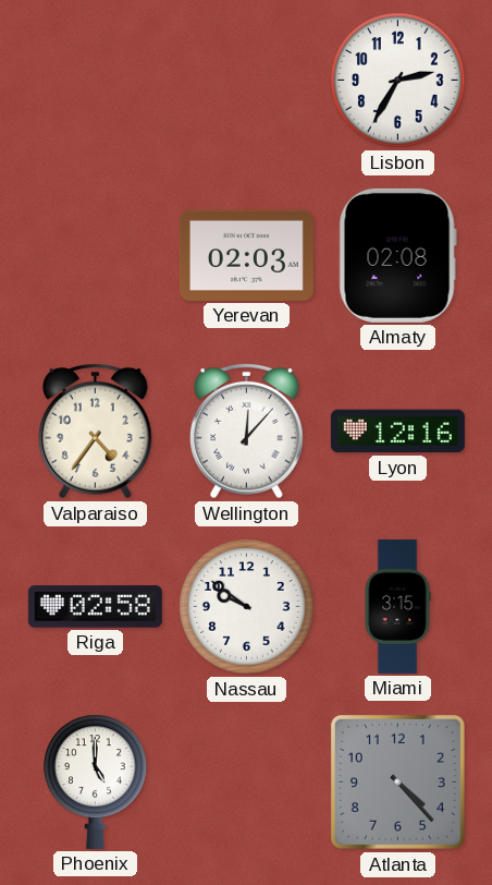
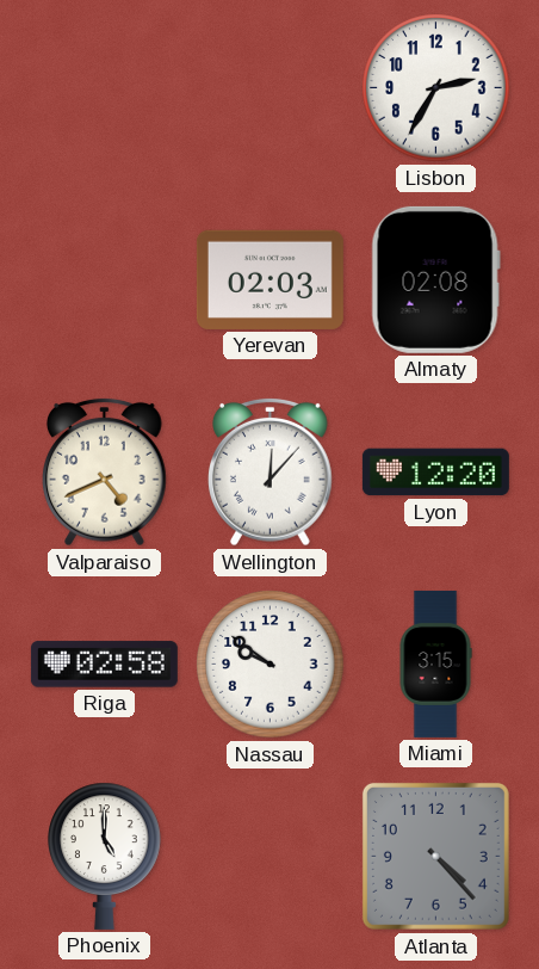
Valparaiso: 4:36 -> 4:41 (105, 471)
Lyon: 12:16 -> 12:20 (435, 473)
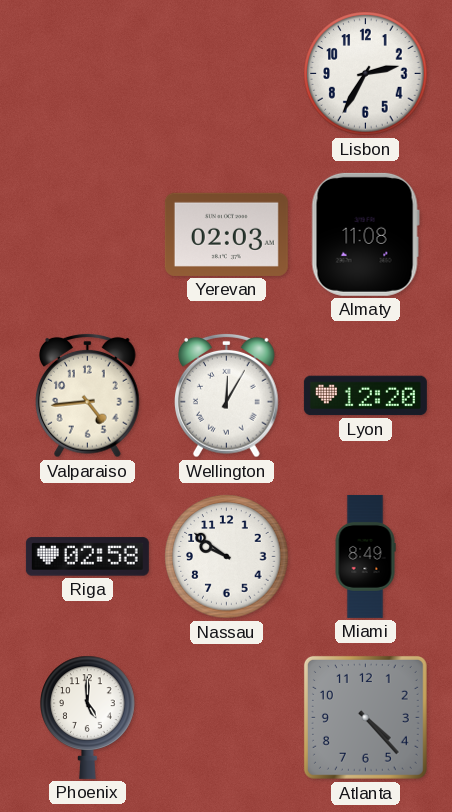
Almaty: 02:08 -> 11:08 (365, 234)
Valparaiso: 4:41 -> 4:44 (88, 395)
Wellington: 12:07 -> 12:05 (227, 395)
Miami: 3:15 -> 8:49 (365, 556)
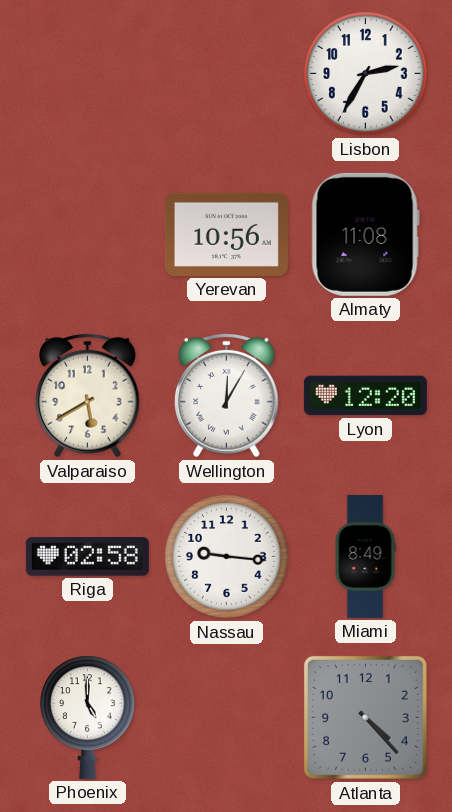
Yerevan: 02:03 -> 10:56 (226, 234)
Valparaiso: 4:44 -> 5:40 (88, 395)
Nassau: 9:51 -> 9:16 (227, 557)
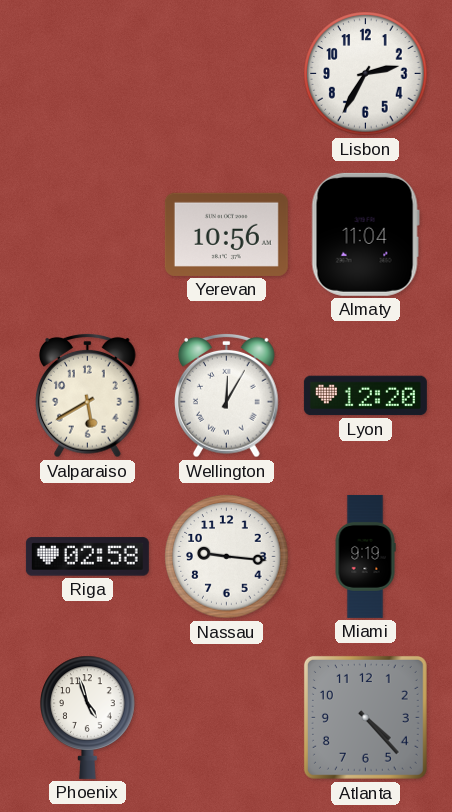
Almaty: 11:08 -> 11:04 (365, 234)
Miami: 8:49 -> 9:19 (365, 556)
Phoenix: 5:00 -> 4:57 (88, 717)
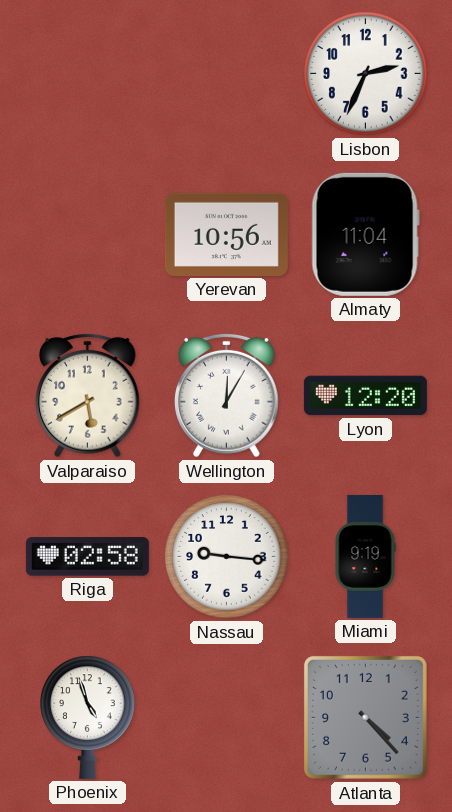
Lisbon: 2:35 -> 2:34 (366, 74)
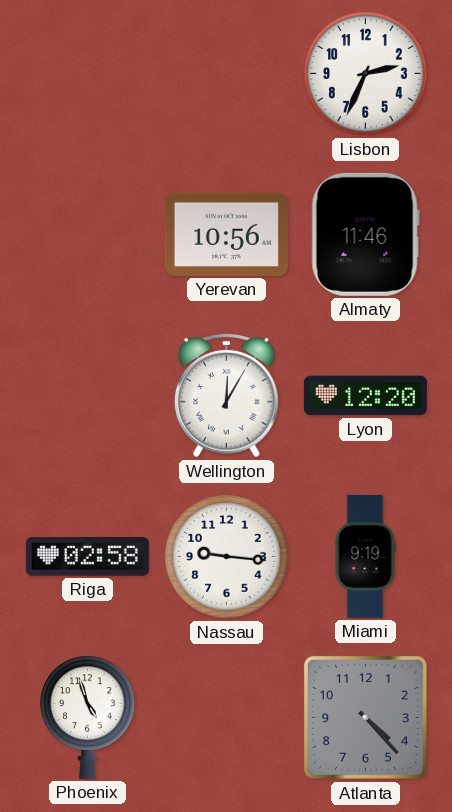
Almaty: 11:04 -> 11:46 (365, 234)
Valparaiso: 5:40 -> none (88, 395)
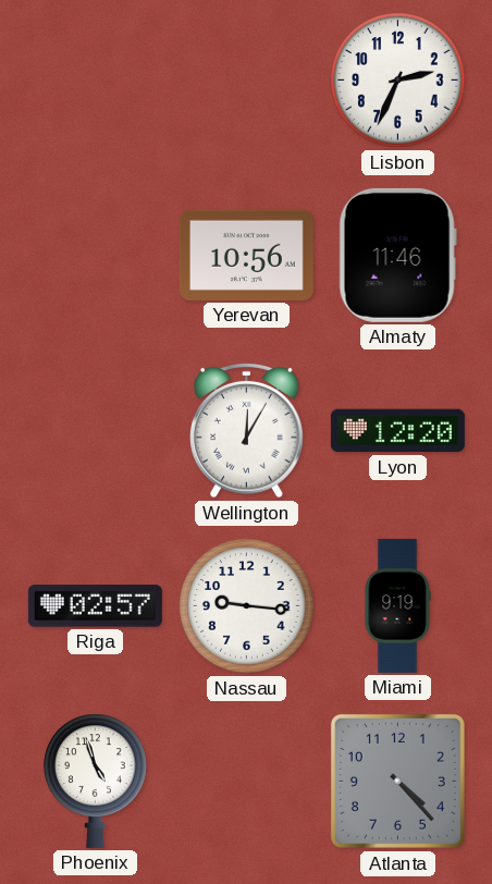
Riga: 02:58 -> 02:57 (95, 606)
